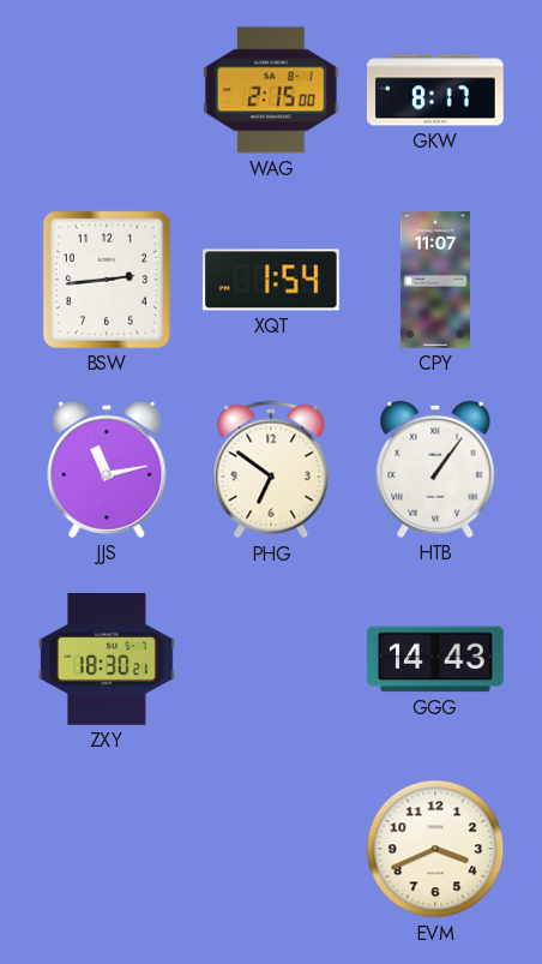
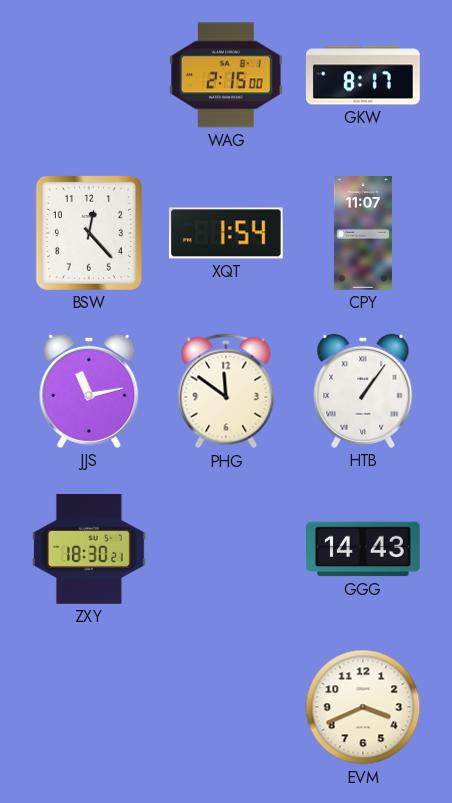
BSW: 2:44 -> 12:23 (89, 233)
PHG: 6:51 -> 11:51 (226, 391)
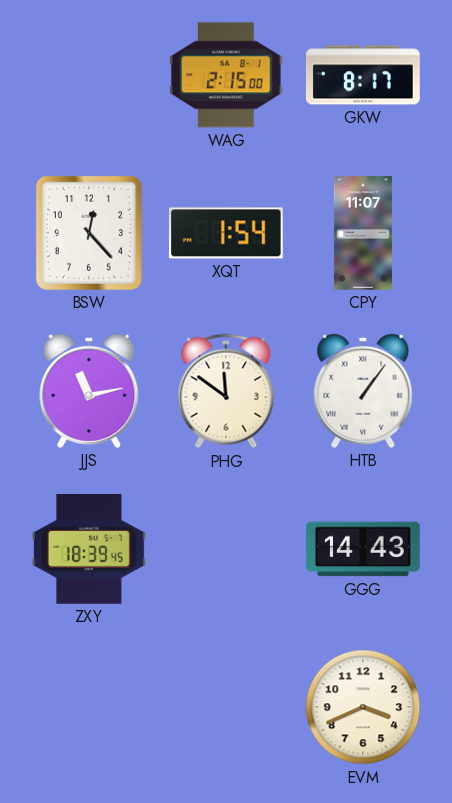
ZXY: 18:30 -> 18:39 (90, 550)
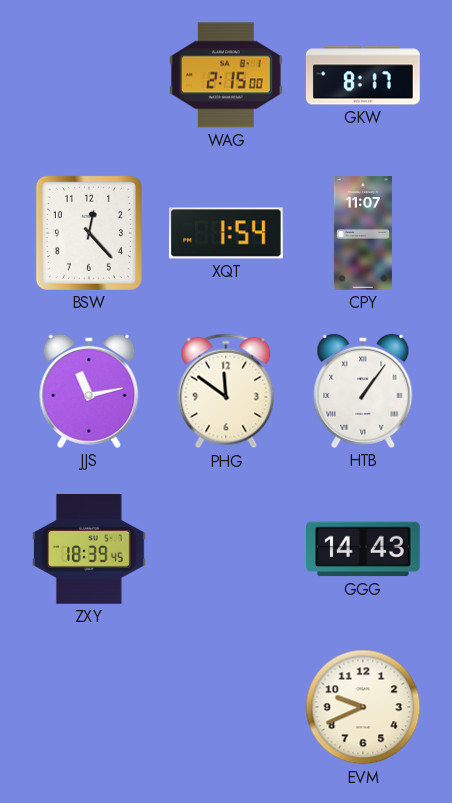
EVM: 3:41 -> 9:41 (363, 707)
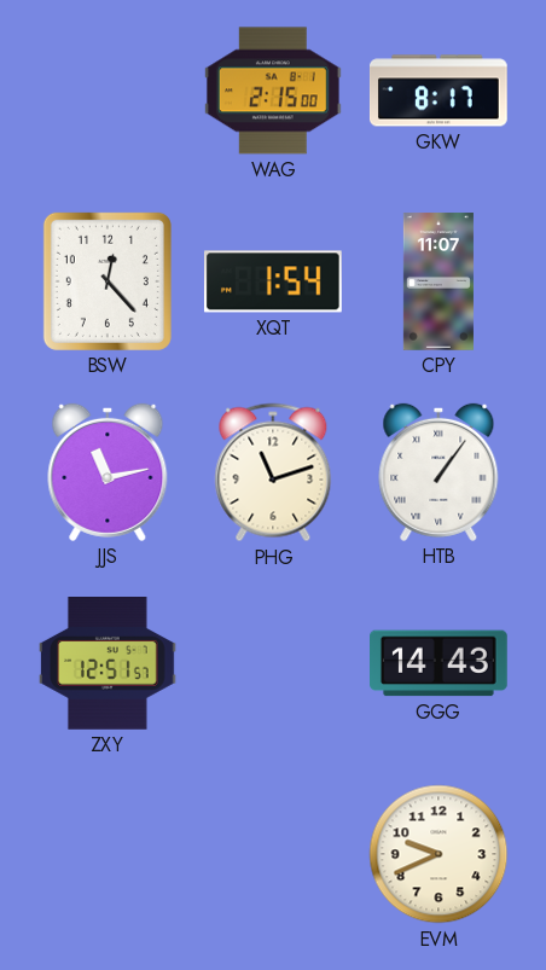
PHG: 11:51 -> 11:12 (273, 472)
ZXY: 18:39 -> 12:51 (109, 664)
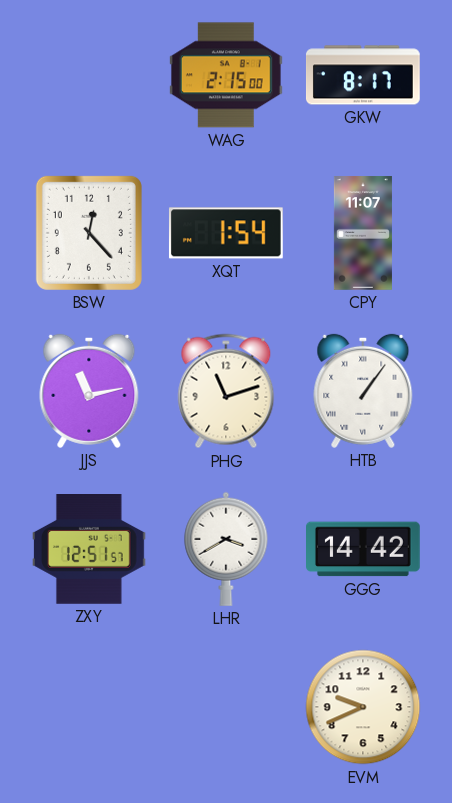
LHR: none -> 3:40 (226, 549)
GGG: 14:43 -> 14:42 (364, 549)
